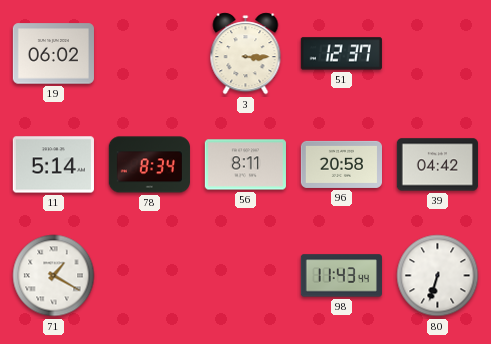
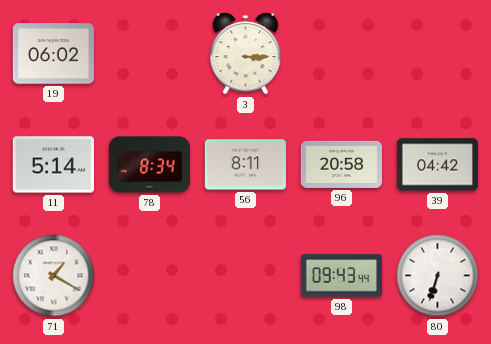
51: 12:37 -> none (341, 54)
98: 11:43 -> 09:43 (341, 276)
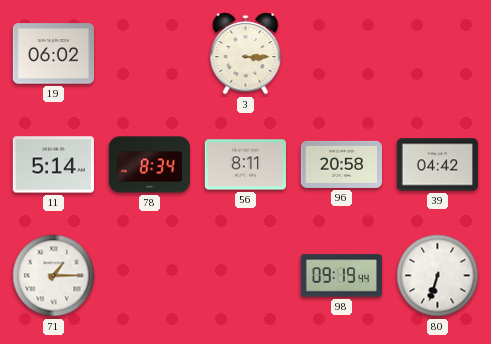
71: 1:20 -> 1:15 (54, 276)
98: 09:43 -> 09:19 (341, 276)
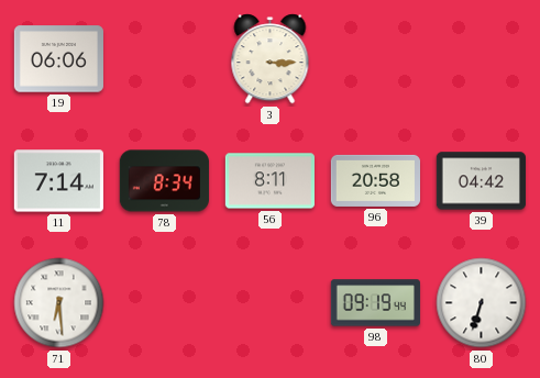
19: 06:02 -> 06:06 (58, 59)
11: 5:14 -> 7:14 (58, 181)
71: 1:15 -> 6:29 (59, 303)
